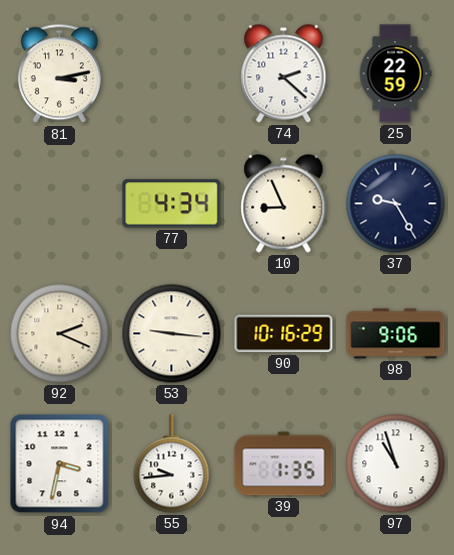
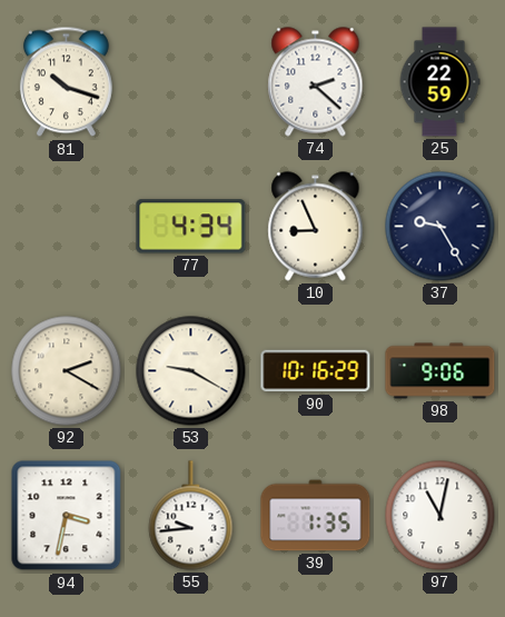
81: 3:13 -> 10:18 (66, 82)
92: 2:19 -> 2:20 (67, 371)
53: 9:16 -> 9:20 (191, 371)
97: 10:57 -> 11:02 (440, 516)
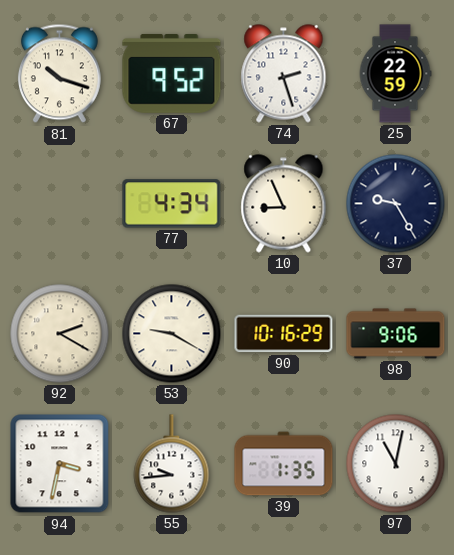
67: none -> 9:52 (172, 73)
74: 2:22 -> 2:27 (284, 74)
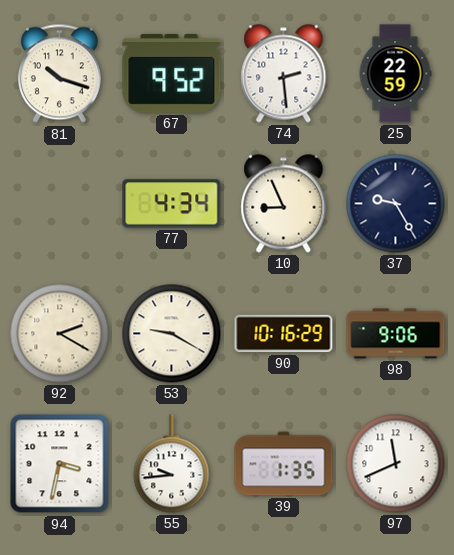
74: 2:27 -> 2:29 (284, 74)
97: 11:02 -> 11:41 (396, 464)
